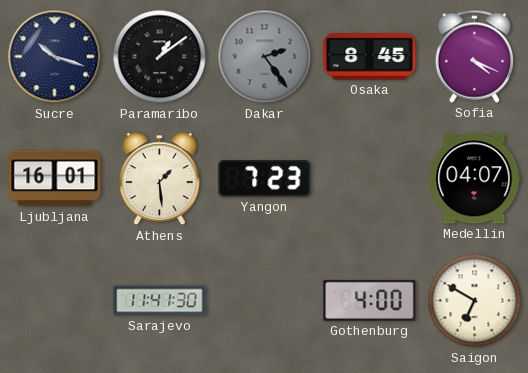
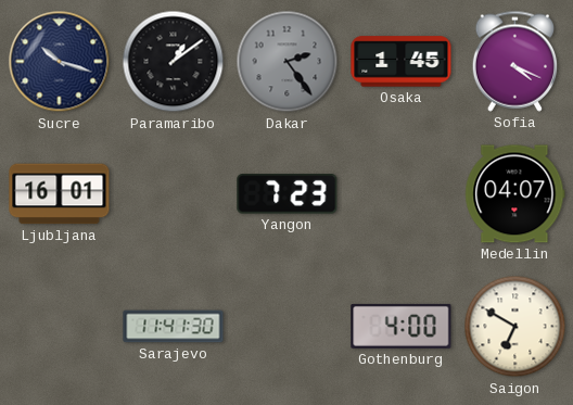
Osaka: 8:45 -> 1:45 (402, 62)
Athens: 1:29 -> none (160, 179)
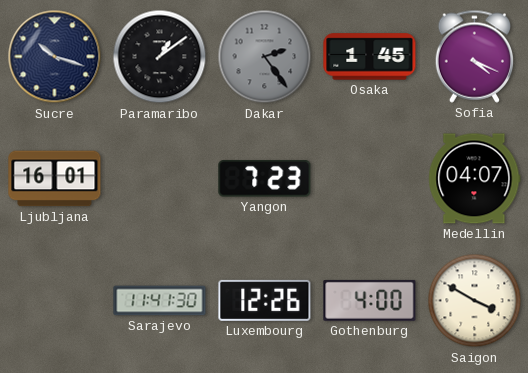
Luxembourg: none -> 12:26 (265, 300)
Saigon: 6:50 -> 3:50 (475, 301)
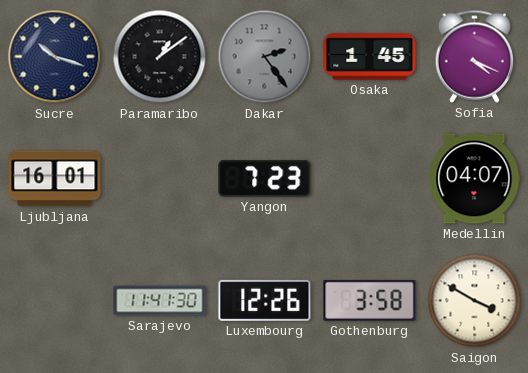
Gothenburg: 4:00 -> 3:58 (370, 300)
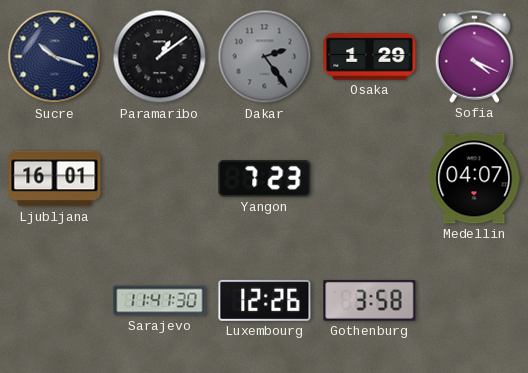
Osaka: 1:45 -> 1:29 (370, 57)
Saigon: 3:50 -> none (475, 301)
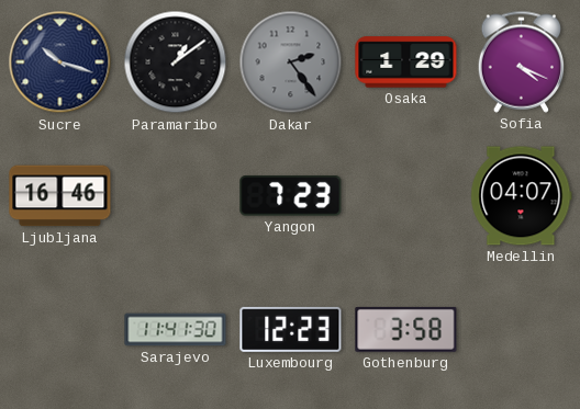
Ljubljana: 16:01 -> 16:46 (60, 196)
Luxembourg: 12:26 -> 12:23 (291, 329)
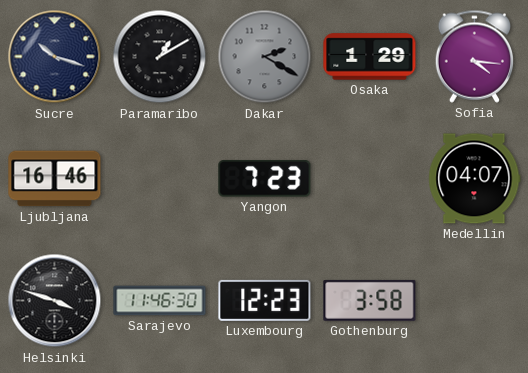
Paramaribo: 1:09 -> 1:10 (160, 57)
Dakar: 2:24 -> 2:20 (265, 57)
Sofia: 4:19 -> 4:16 (474, 56)
Helsinki: none -> 3:48 (55, 301)
Sarajevo: 11:41 -> 11:46 (160, 301)
